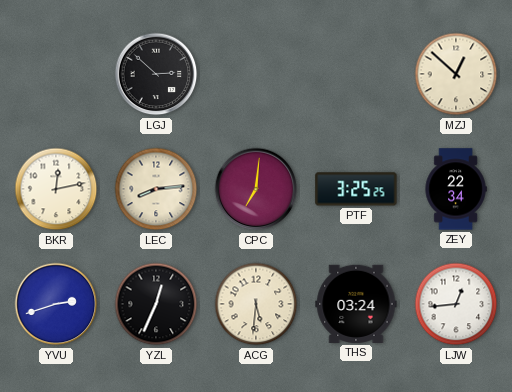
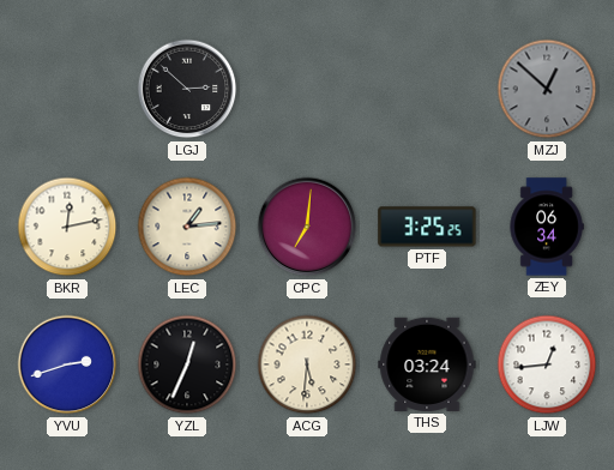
MZJ dial: cream -> grey (547, 89)
LEC: 8:14 -> 1:14 (187, 227)
ZEY: 22:34 -> 06:34 (547, 227)
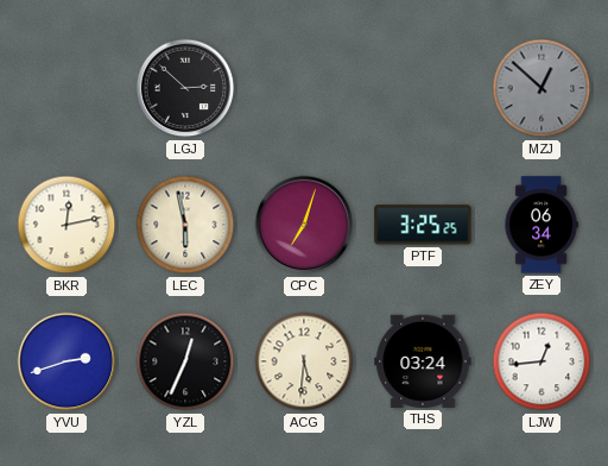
LEC: 1:14 -> 5:58 (185, 225)
CPC: 7:01 -> 7:03 (304, 225)
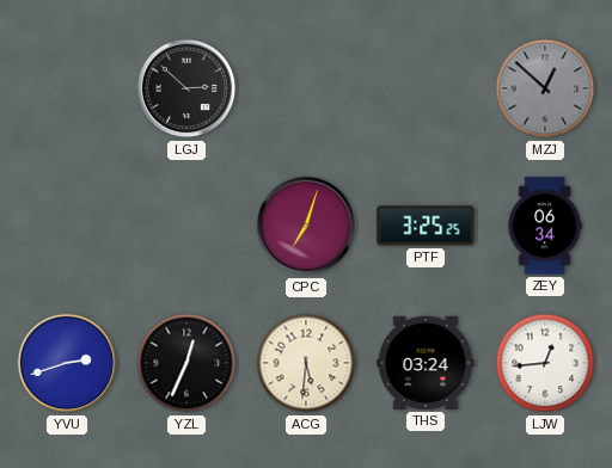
BKR: 12:13 -> none (66, 225)
LEC: 5:58 -> none (185, 225)
